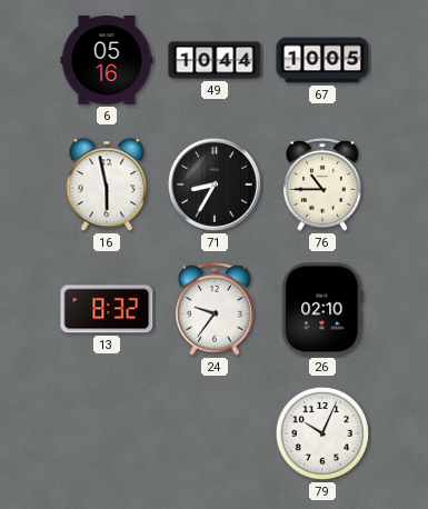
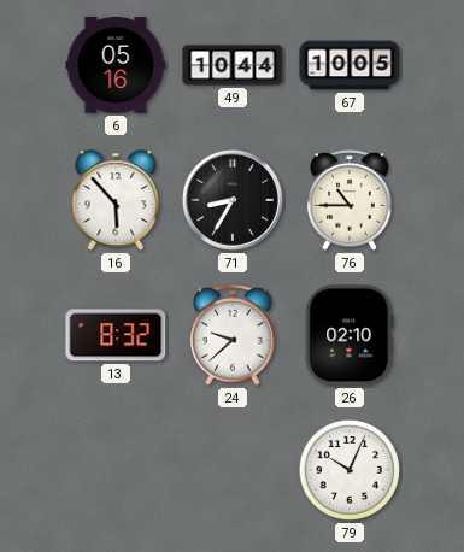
16: 5:58 -> 5:53 (116, 200)
24: 9:36 -> 9:38 (233, 336)
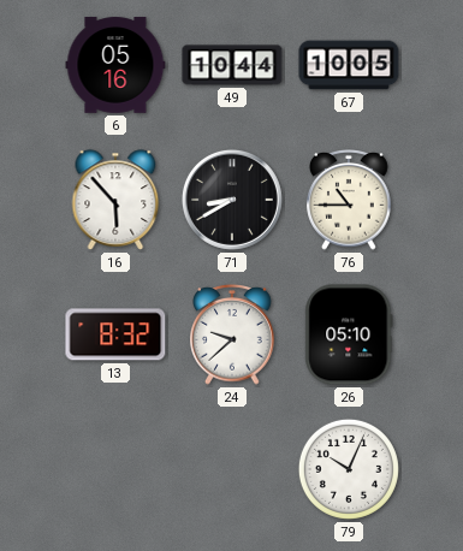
71: 8:35 -> 8:40 (232, 200)
26: 02:10 -> 05:10 (349, 334)
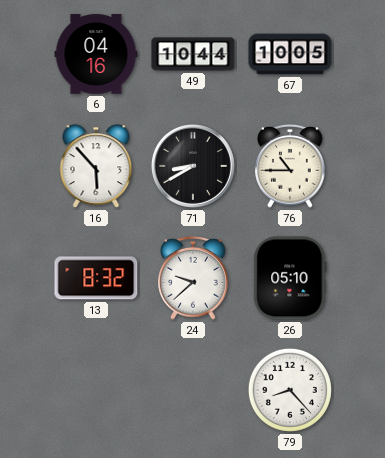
6: 05:16 -> 04:16 (96, 54)
79: 10:04 -> 8:23 (290, 390)
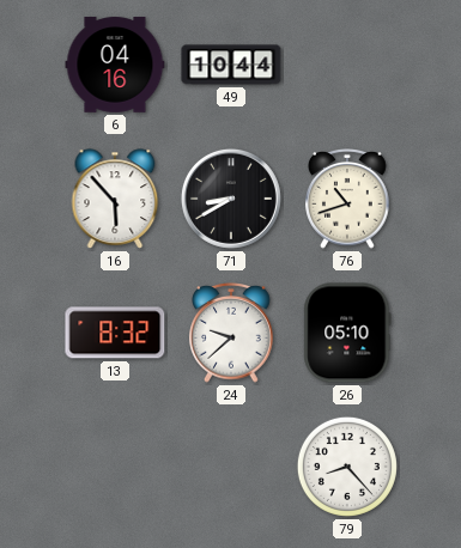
67: 10:05 -> none (290, 54)
76: 10:45 -> 10:42 (347, 200)
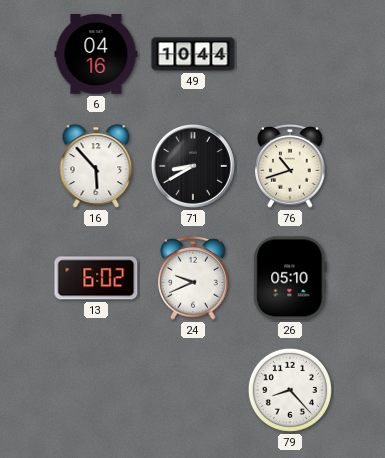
13: 8:32 -> 6:02 (96, 278)
24: 9:38 -> 9:41 (193, 279)
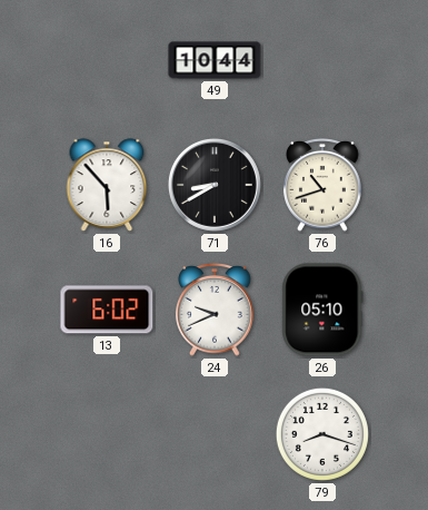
6: 04:16 -> none (96, 54)
79: 8:23 -> 8:18 (322, 434)
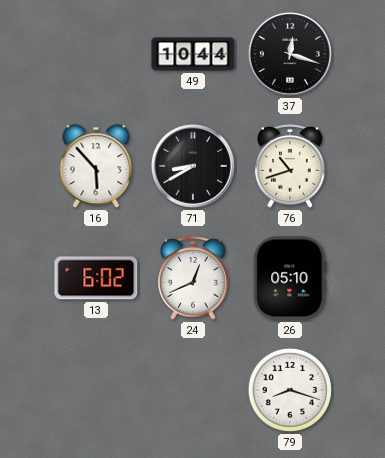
37: none -> 12:18 (290, 54)
24: 9:41 -> 12:41 (193, 279)
